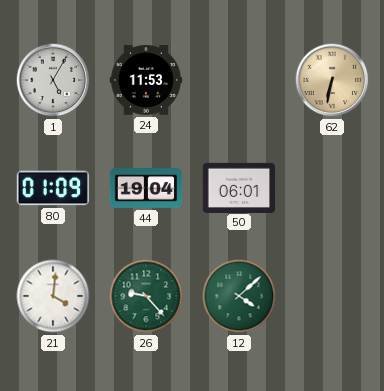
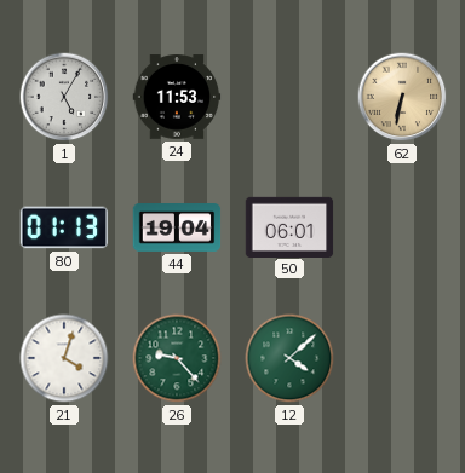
80: 01:09 -> 01:13 (64, 227)
21: 4:01 -> 4:03 (64, 358)
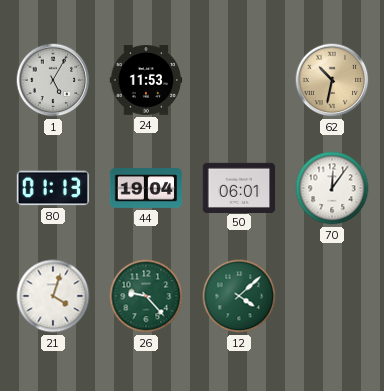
62: 6:32 -> 10:32 (332, 80)
70: none -> 12:06 (332, 188)
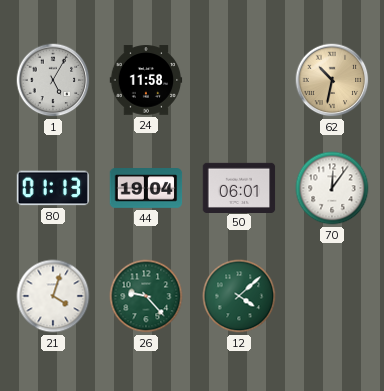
24: 11:53 -> 11:58 (146, 80)
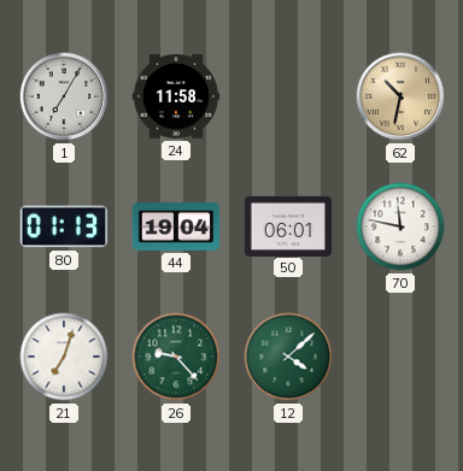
1: 5:05 -> 7:05 (64, 96)
70: 12:06 -> 11:47 (400, 226)
21: 4:03 -> 7:03 (64, 357)
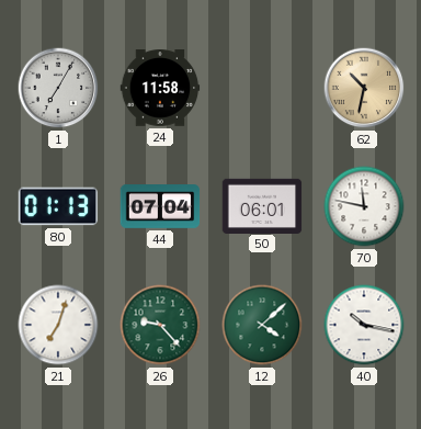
44: 19:04 -> 07:04 (160, 207)
40: none -> 10:17 (364, 325)
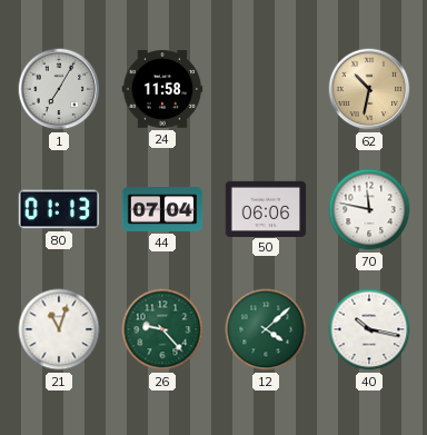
50: 06:01 -> 06:06 (266, 208)
21: 7:03 -> 11:03 (59, 329)
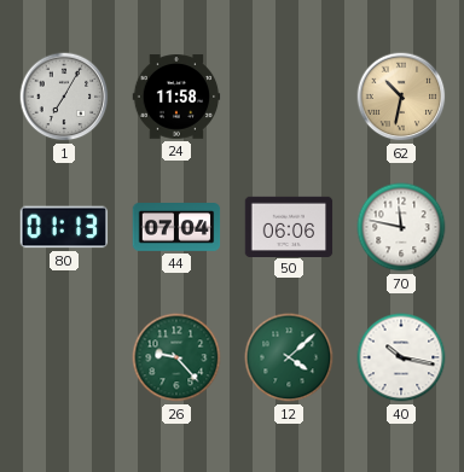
21: 11:03 -> none (59, 329)
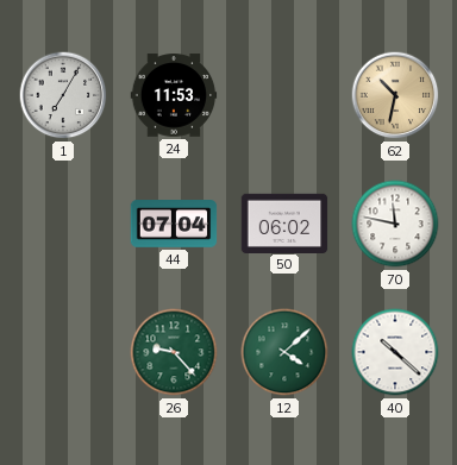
24: 11:58 -> 11:53 (174, 95)
80: 01:13 -> none (64, 227)
50: 06:06 -> 06:02 (284, 222)
40: 10:17 -> 10:22 (395, 352)
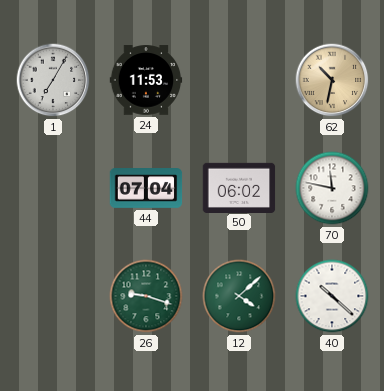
26: 9:23 -> 9:18 (146, 296)
